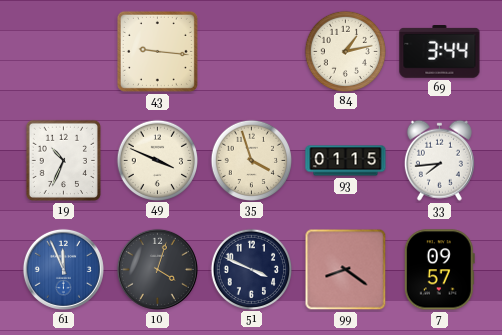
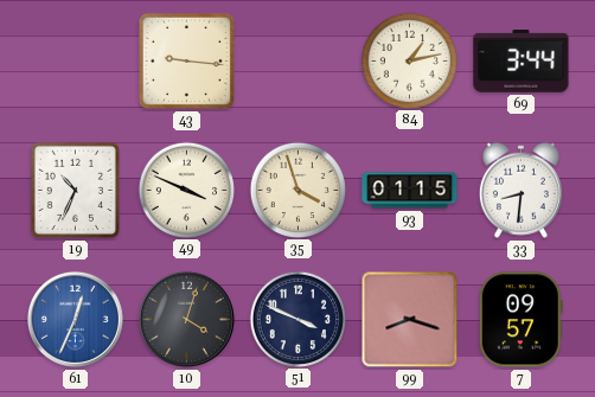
33: 7:44 -> 8:31 (520, 190)
61: 11:56 -> 12:34 (75, 319)
99: 8:21 -> 8:18 (410, 320)
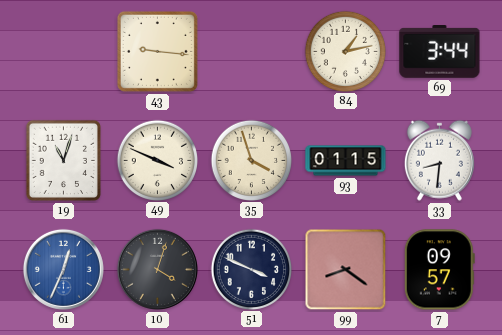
19: 10:34 -> 11:03 (63, 160)
99: 8:18 -> 8:21 (346, 270)
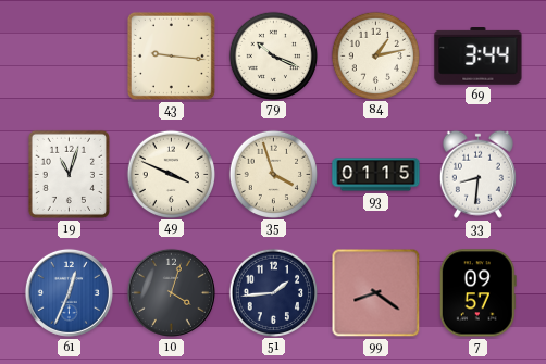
79: none -> 10:19 (273, 55)
51: 3:49 -> 1:44 (273, 292)
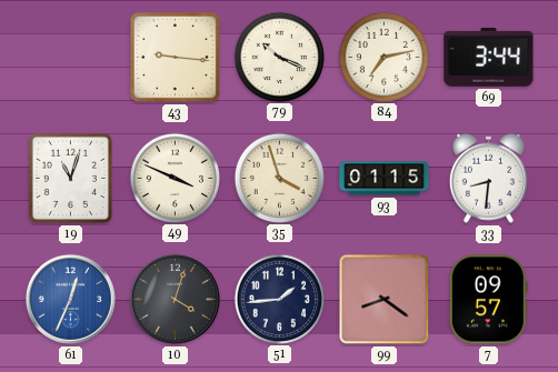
84: 1:13 -> 7:13 (383, 57)
